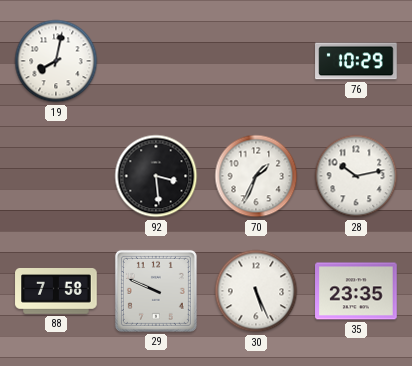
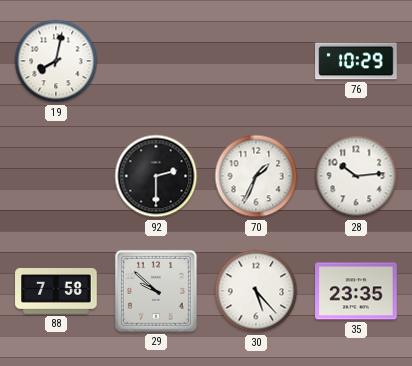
92: 3:29 -> 2:30 (156, 176)
28: 10:13 -> 10:14 (356, 176)
29: 9:49 -> 9:52 (156, 291)
30: 5:26 -> 5:23 (256, 291)
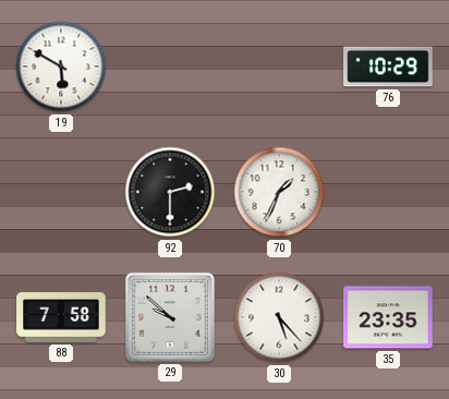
19: 8:02 -> 5:50 (61, 66)
28: 10:14 -> none (356, 176)
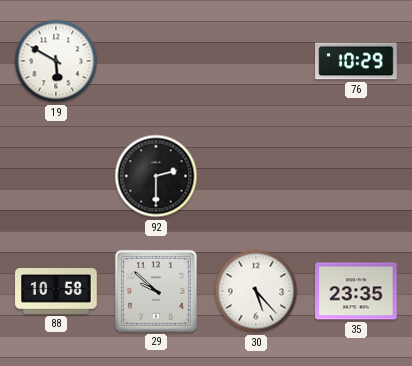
70: 1:34 -> none (279, 192)
88: 7:58 -> 10:58 (56, 291)
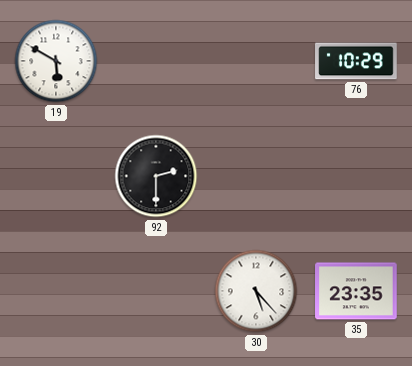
88: 10:58 -> none (56, 291)
29: 9:52 -> none (156, 291)
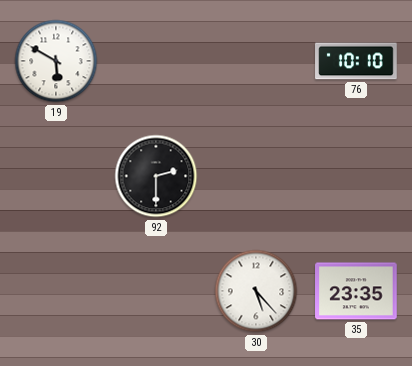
76: 10:29 -> 10:10 (356, 61)
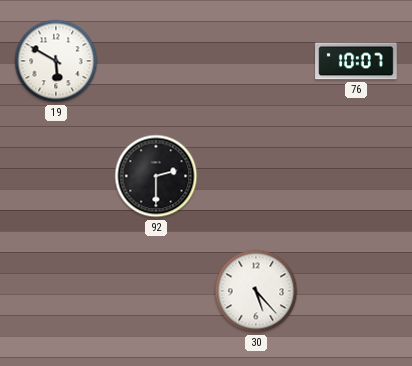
76: 10:10 -> 10:07 (356, 61)
35: 23:35 -> none (356, 291)
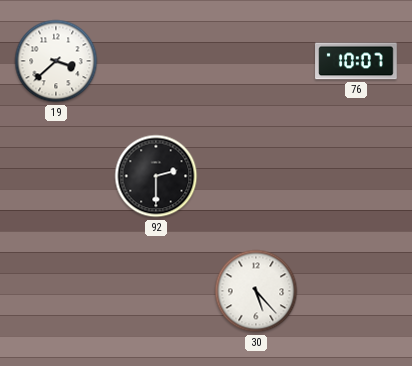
19: 5:50 -> 3:38 (56, 61)
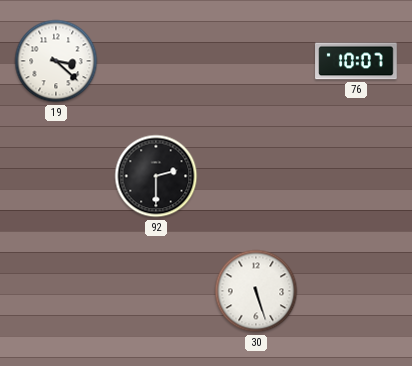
19: 3:38 -> 3:22 (56, 61)
30: 5:23 -> 5:27 (256, 291)
